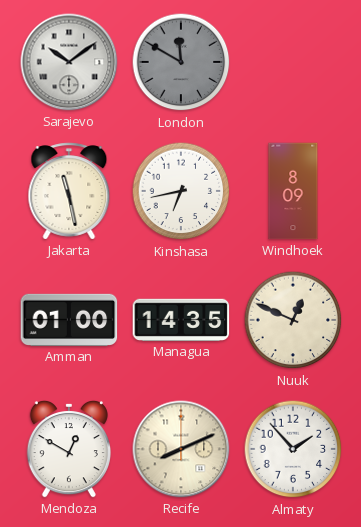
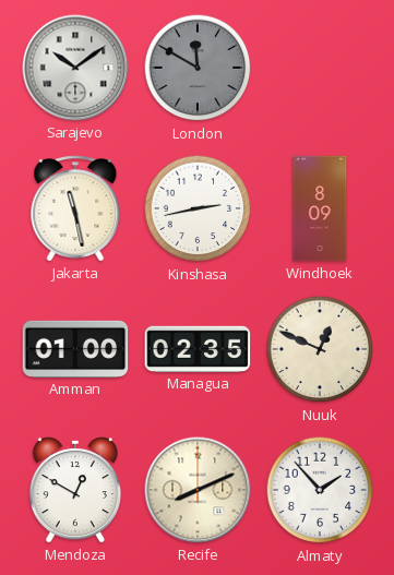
Kinshasa: 6:43 -> 2:43 (198, 208)
Managua: 14:35 -> 02:35 (198, 349)
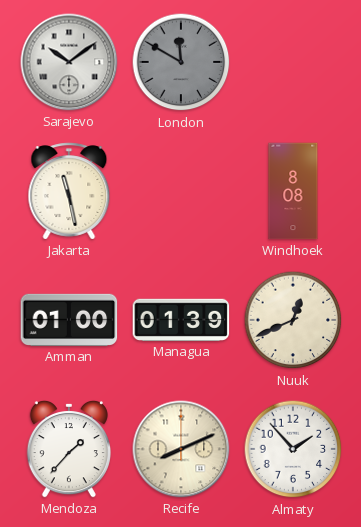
Kinshasa: 2:43 -> none (198, 208)
Windhoek: 8:09 -> 8:08 (293, 191)
Managua: 02:35 -> 01:39 (181, 320)
Nuuk: 12:49 -> 12:41 (293, 320)
Mendoza: 12:50 -> 1:37 (69, 449)
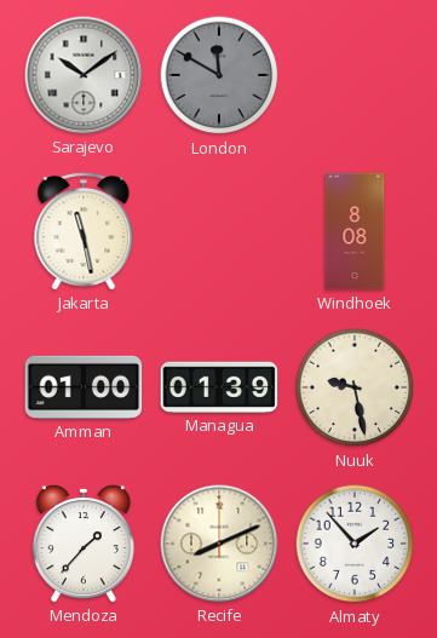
Nuuk: 12:41 -> 9:28 (355, 387)
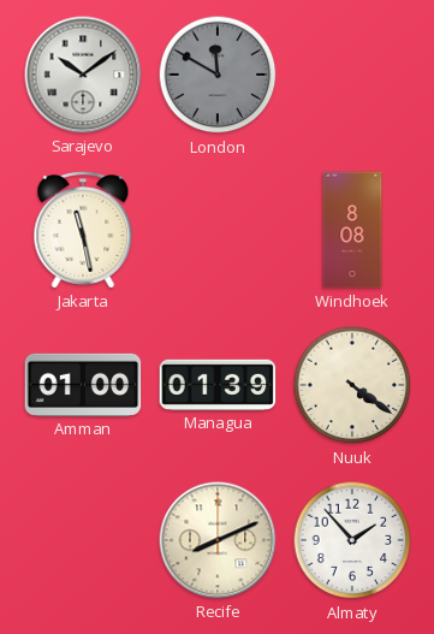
Nuuk: 9:28 -> 4:21 (352, 385)
Mendoza: 1:37 -> none (84, 544)
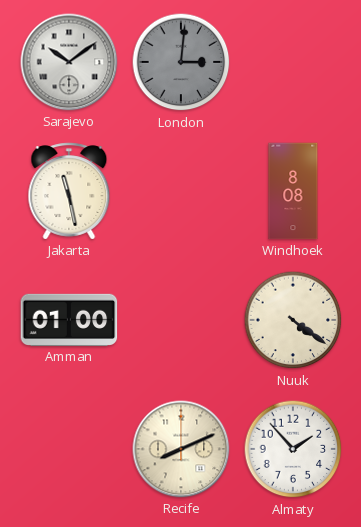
London: 11:50 -> 3:01 (181, 62)
Managua: 01:39 -> none (218, 385)
